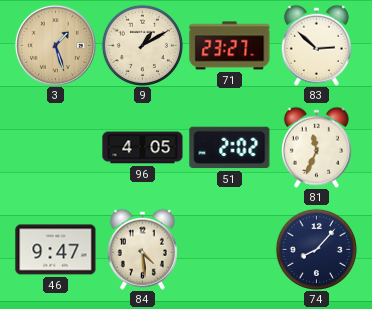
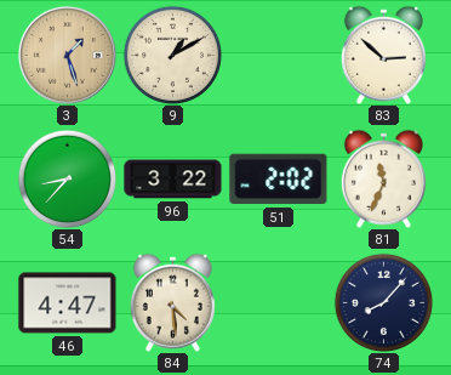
71: 23:27 -> none (230, 46)
54: none -> 8:37 (67, 178)
96: 4:05 -> 3:22 (173, 180)
46: 9:47 -> 4:47 (68, 303)
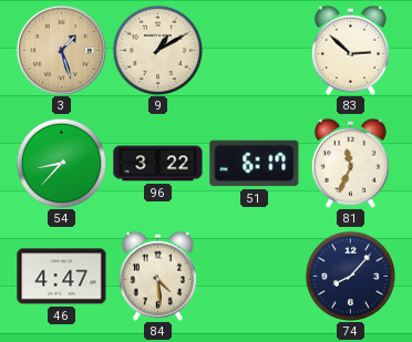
51: 2:02 -> 6:17 (255, 164)
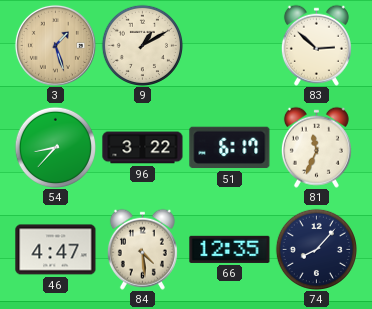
66: none -> 12:35 (230, 249)
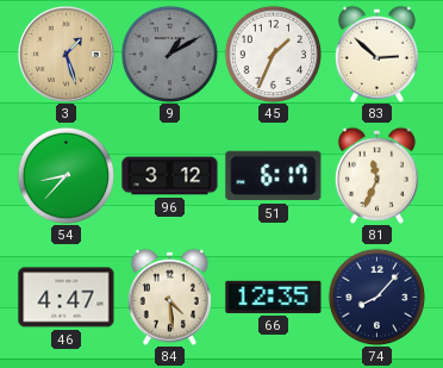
9 dial: cream -> grey (169, 54)
45: none -> 1:34 (273, 54)
96: 3:22 -> 3:12 (170, 176)
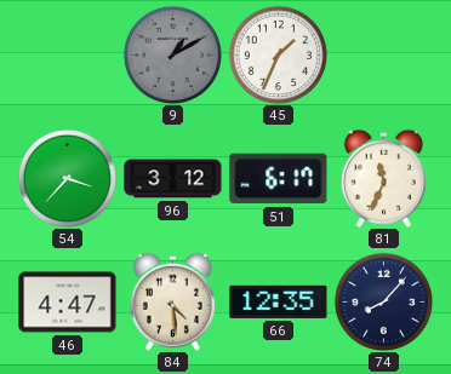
3: 1:27 -> none (65, 54)
83: 2:52 -> none (376, 54)
54: 8:37 -> 3:37 (67, 178)
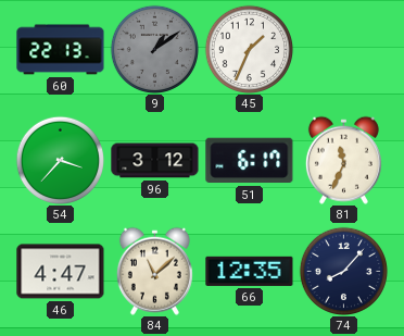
60: none -> 22:13 (61, 50)
9: 1:10 -> 1:09 (154, 49)
84: 4:29 -> 11:08 (154, 271)
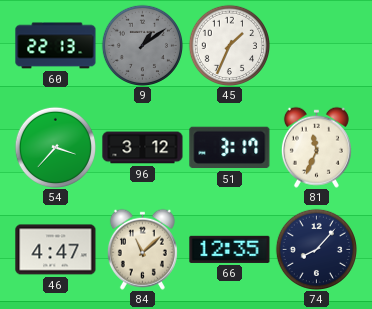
51: 6:17 -> 3:17 (230, 148)
